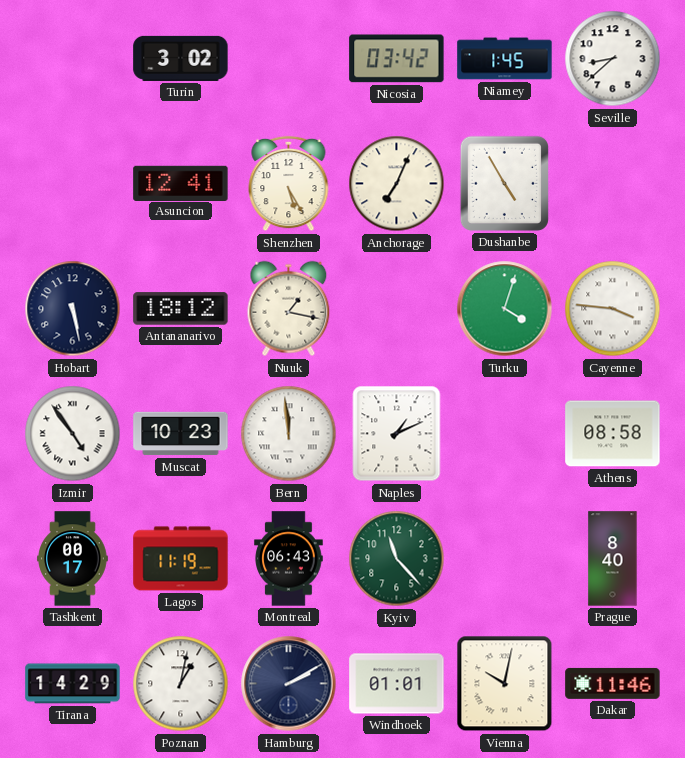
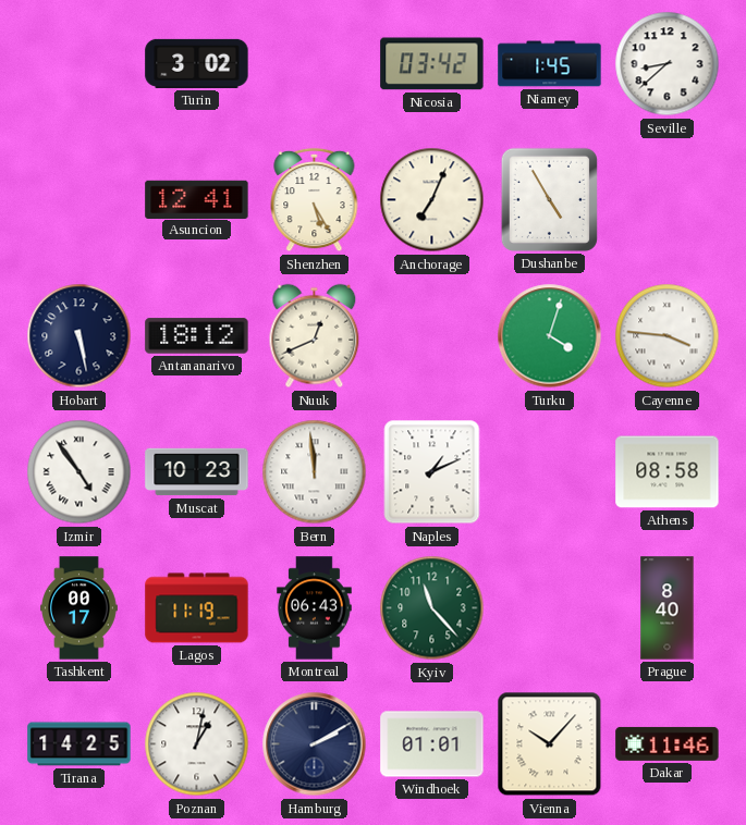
Nuuk: 1:17 -> 12:41 (315, 336)
Tirana: 14:29 -> 14:25 (80, 744)
Vienna: 10:02 -> 10:07 (550, 744)
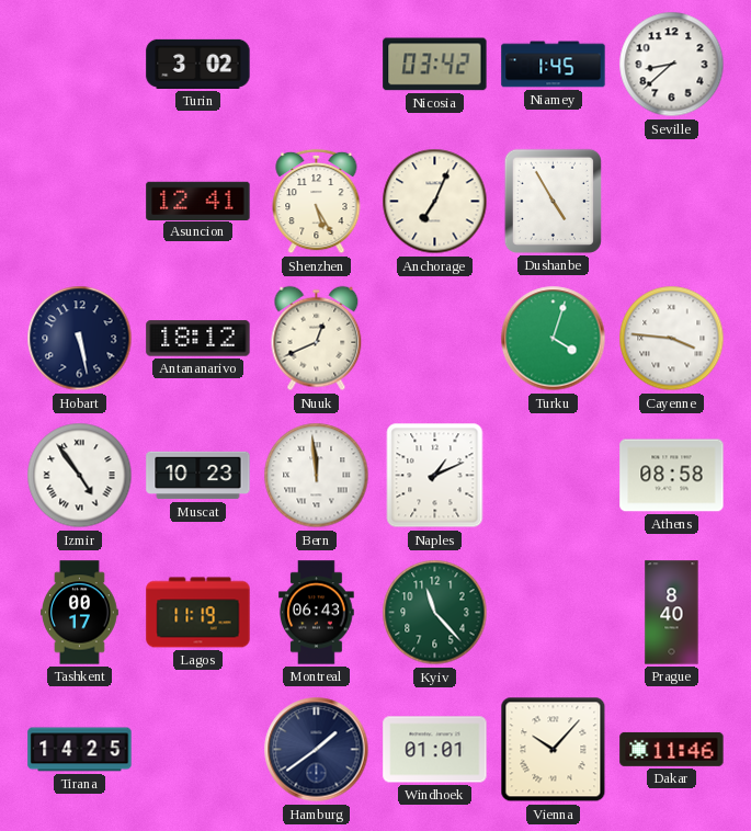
Poznan: 1:02 -> none (197, 744)
Hamburg: 2:10 -> 1:39 (317, 750)
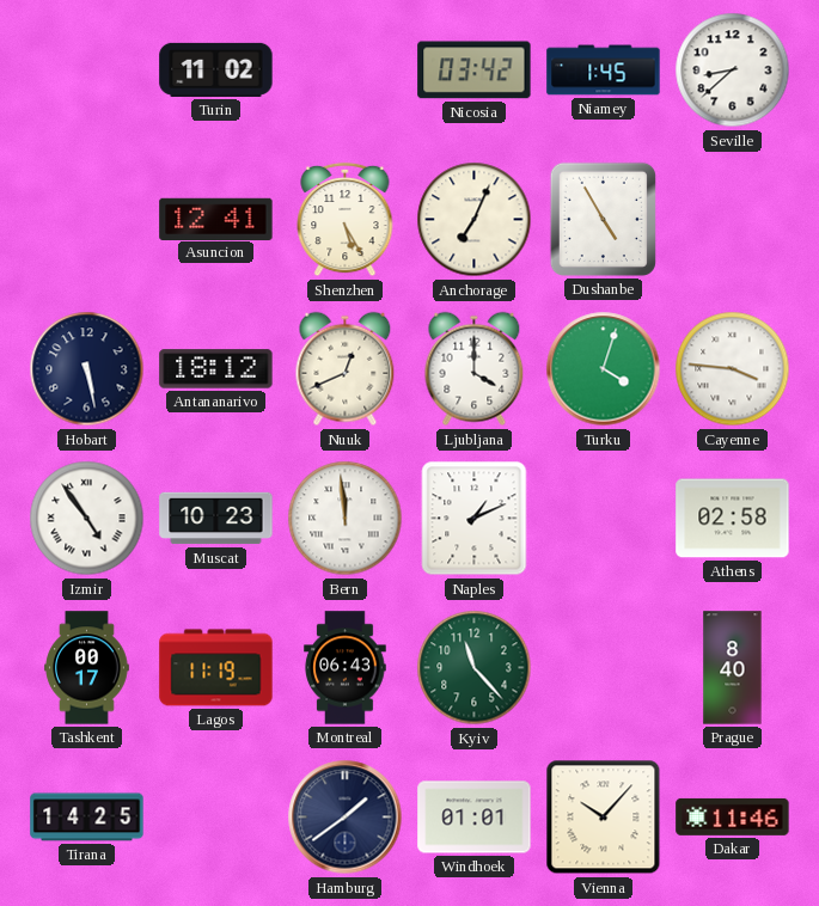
Turin: 3:02 -> 11:02 (216, 69)
Ljubljana: none -> 4:00 (475, 369)
Athens: 08:58 -> 02:58 (733, 519)
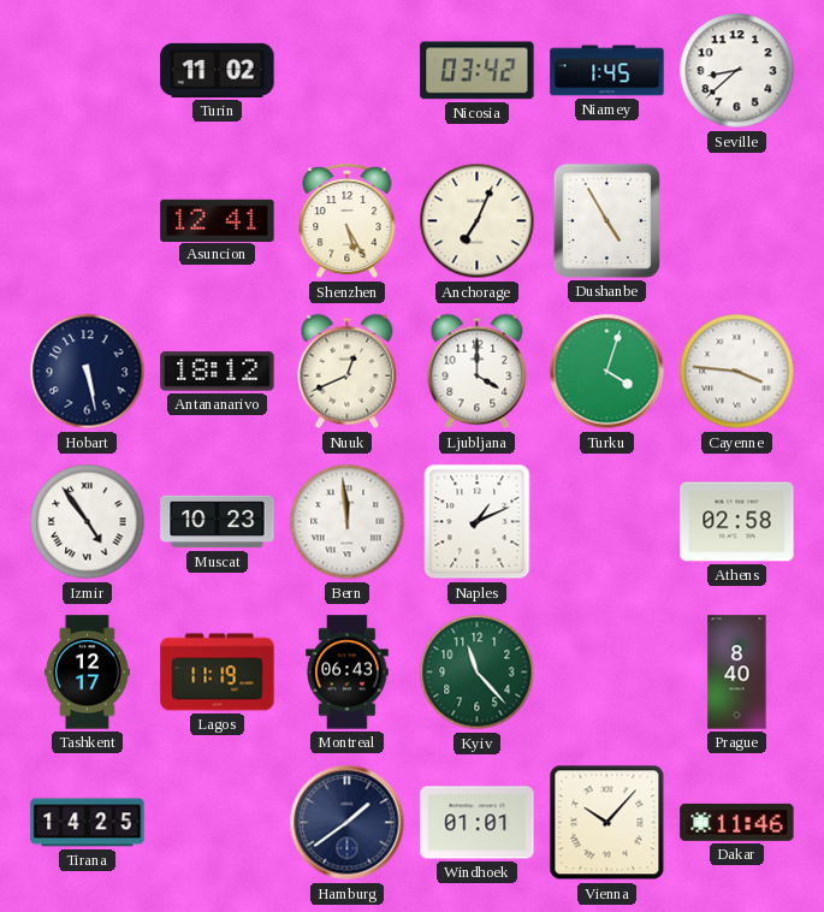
Tashkent: 00:17 -> 12:17 (88, 673)
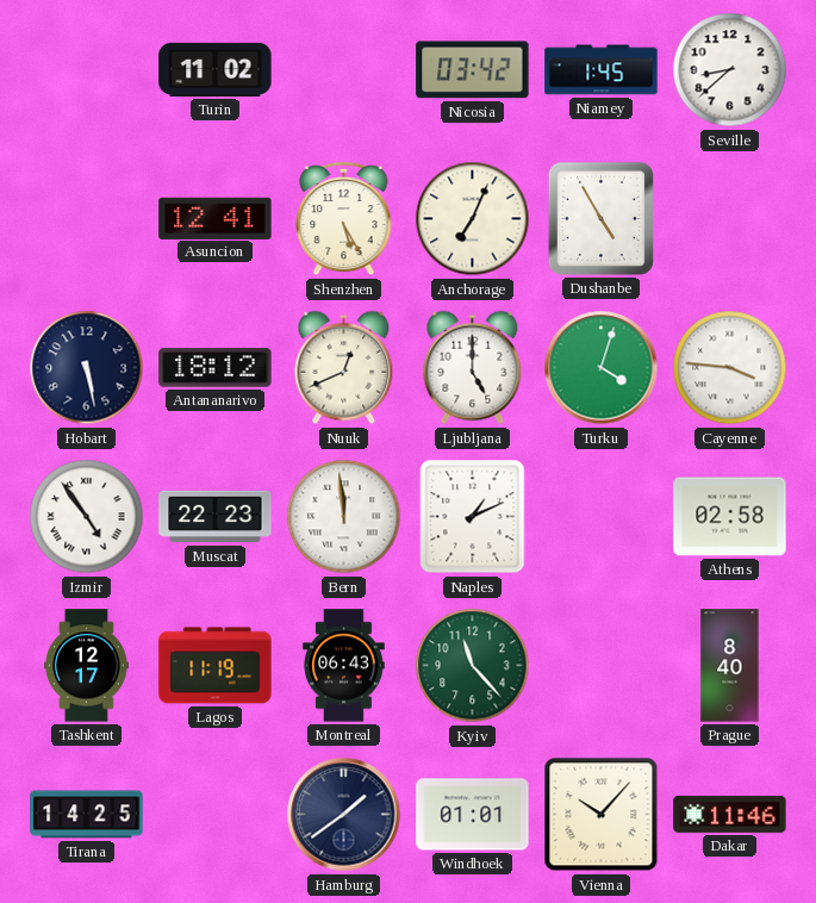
Ljubljana: 4:00 -> 5:00 (473, 368)
Muscat: 10:23 -> 22:23 (216, 517)
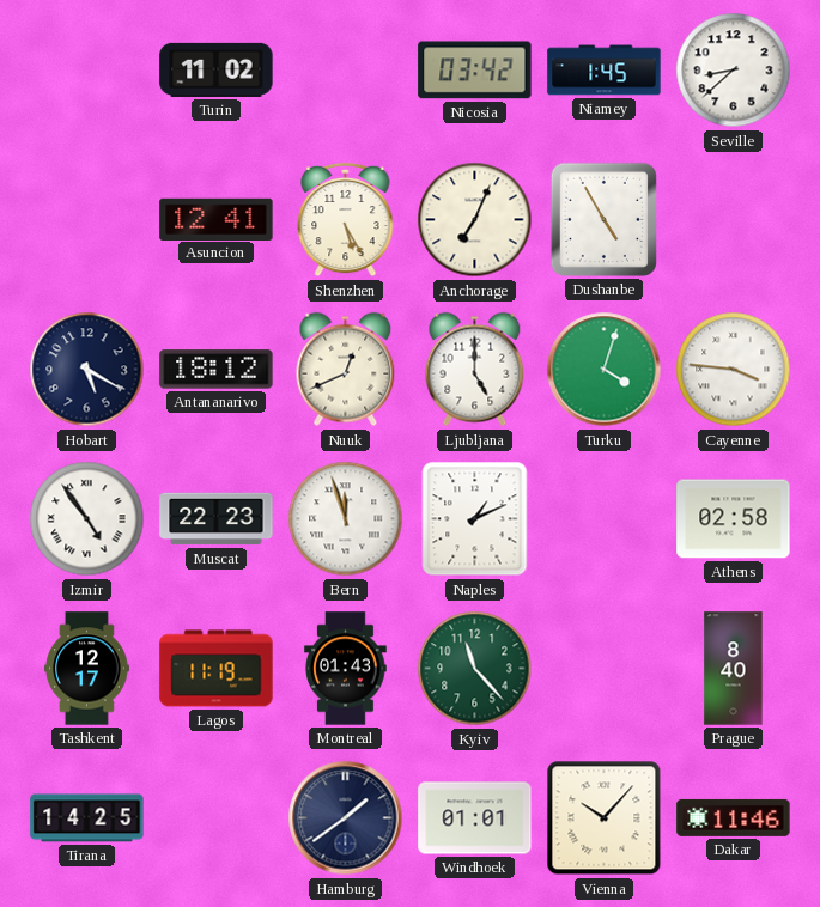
Hobart: 5:28 -> 5:20 (87, 370)
Bern: 11:59 -> 11:57 (346, 519)
Montreal: 06:43 -> 01:43 (346, 669)
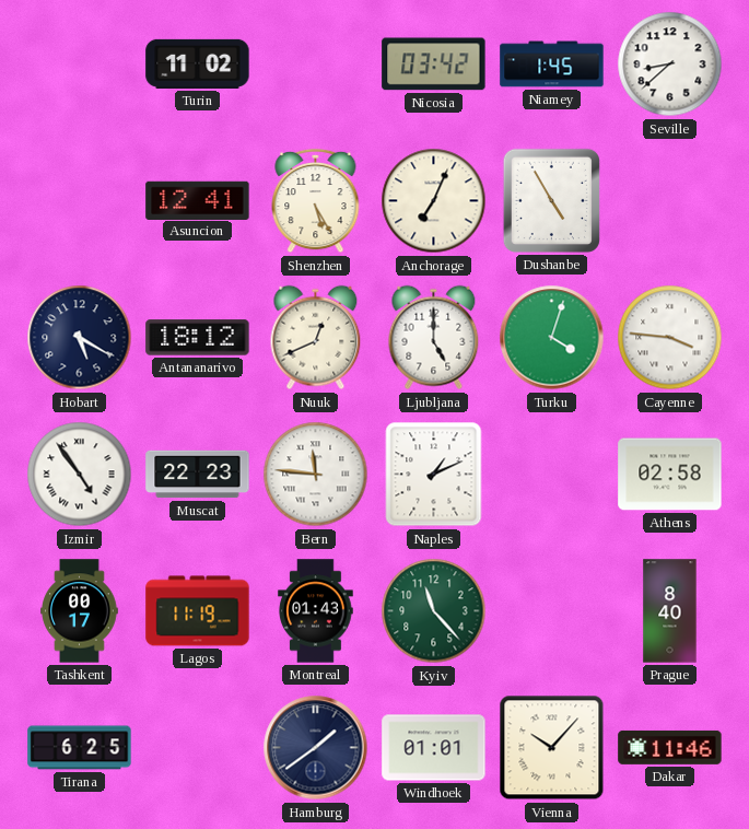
Bern: 11:57 -> 11:46 (316, 475)
Tashkent: 12:17 -> 00:17 (80, 611)
Tirana: 14:25 -> 6:25 (80, 748)
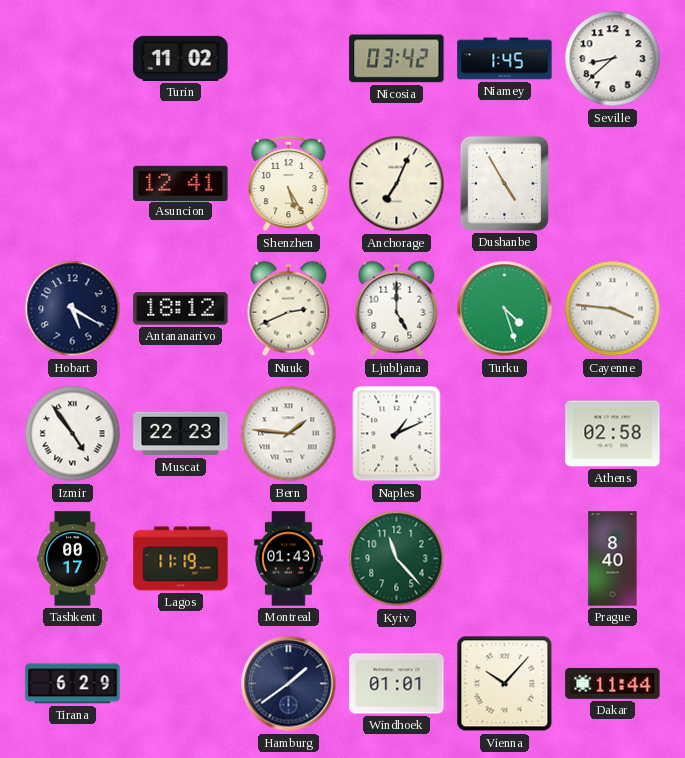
Nuuk: 12:41 -> 2:41 (289, 309)
Turku: 4:03 -> 4:27 (505, 309)
Bern: 11:46 -> 1:46 (289, 434)
Tirana: 6:25 -> 6:29 (73, 684)
Dakar: 11:46 -> 11:44 (613, 683)
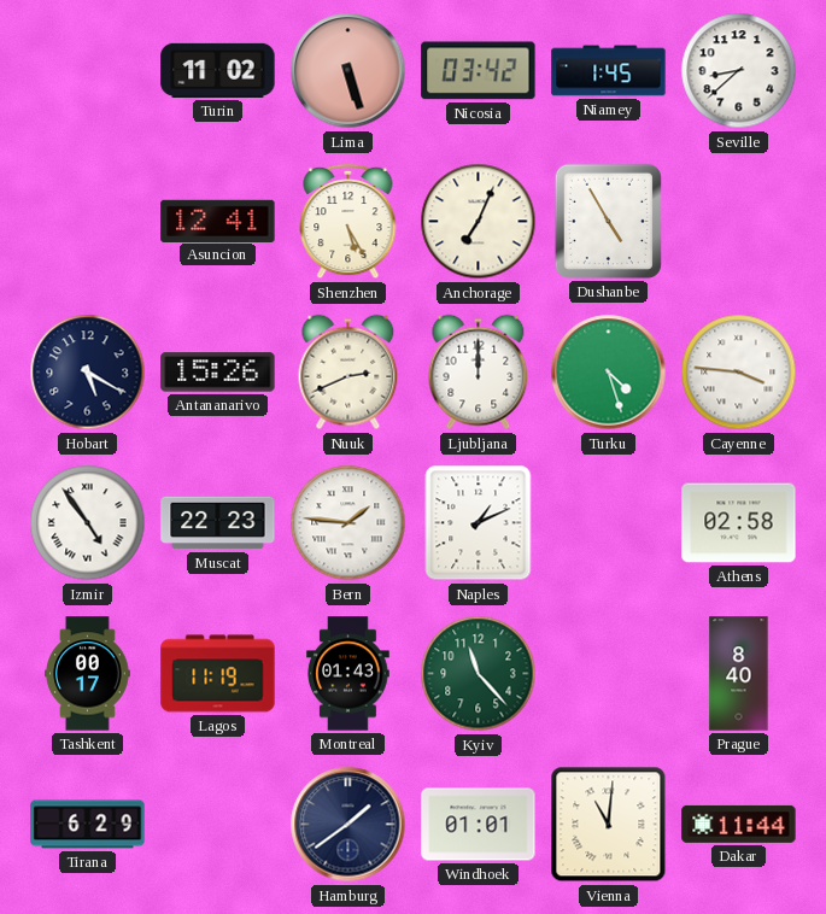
Lima: none -> 5:27 (348, 71)
Antananarivo: 18:12 -> 15:26 (218, 373)
Ljubljana: 5:00 -> 12:00 (479, 373)
Vienna: 10:07 -> 11:01 (609, 825)
